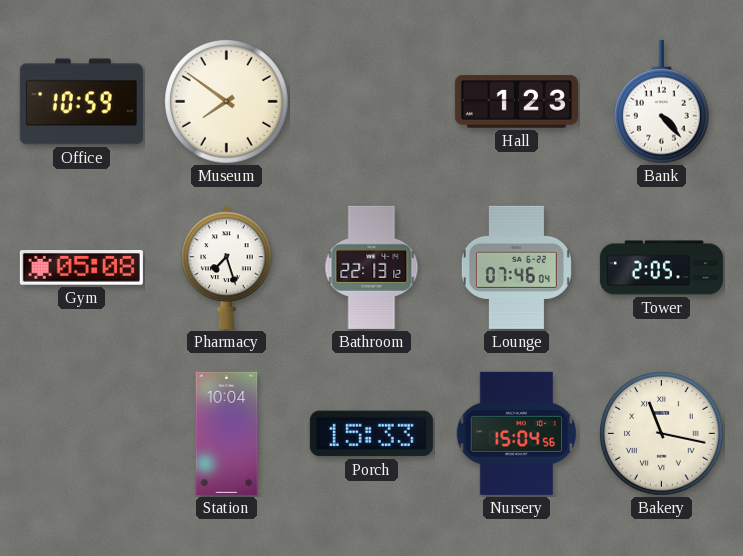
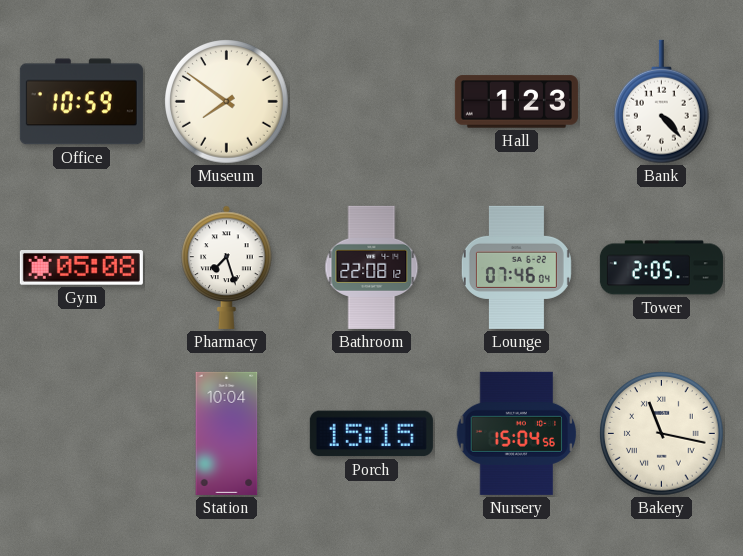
Bathroom: 22:13 -> 22:08 (372, 267)
Porch: 15:33 -> 15:15 (371, 434)
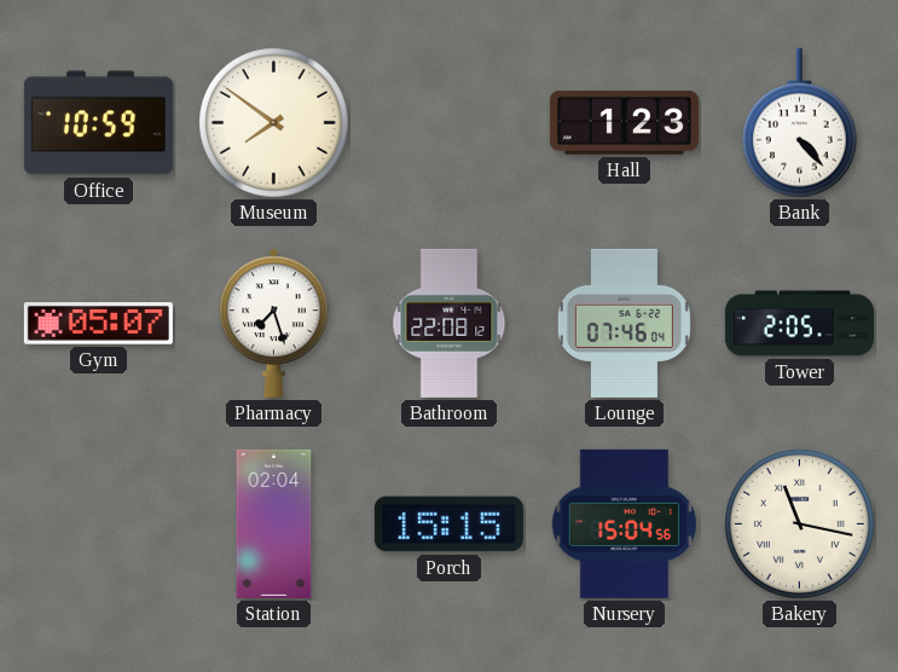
Gym: 05:08 -> 05:07 (98, 324)
Station: 10:04 -> 02:04 (274, 523)
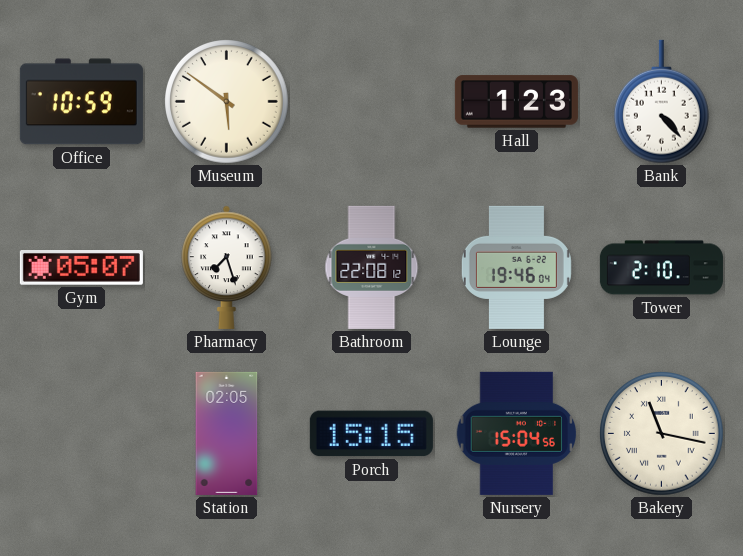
Museum: 7:51 -> 5:51 (227, 102)
Lounge: 07:46 -> 19:46 (516, 267)
Tower: 2:05 -> 2:10 (661, 268)
Station: 02:04 -> 02:05 (227, 433)
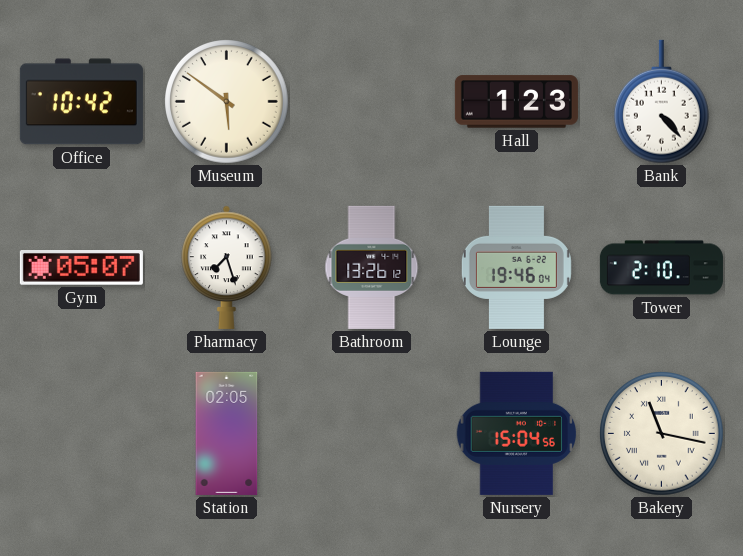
Office: 10:59 -> 10:42 (81, 102)
Bathroom: 22:08 -> 13:26 (372, 267)
Porch: 15:15 -> none (371, 434)
